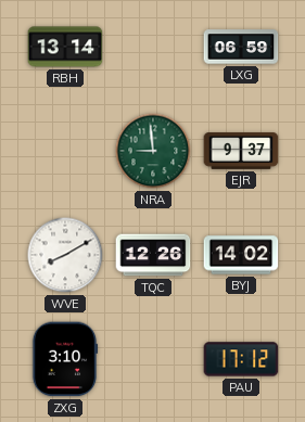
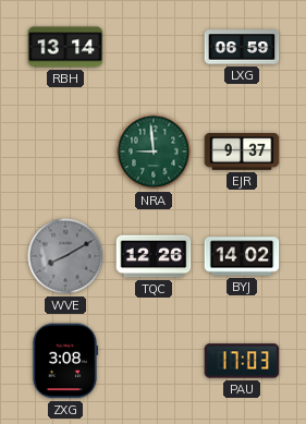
WVE dial: white -> grey (65, 256)
ZXG: 3:10 -> 3:08 (65, 361)
PAU: 17:12 -> 17:03 (242, 361)
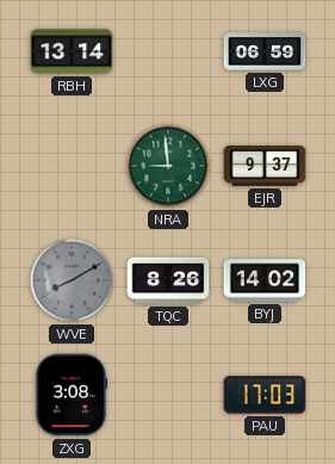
TQC: 12:26 -> 8:26 (168, 280)
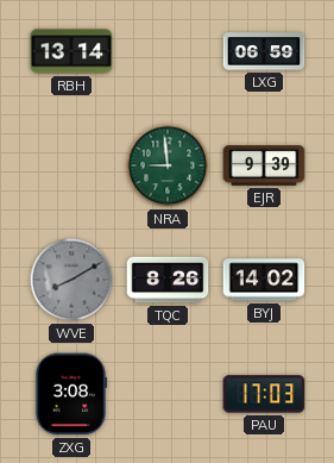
EJR: 9:37 -> 9:39 (264, 165)
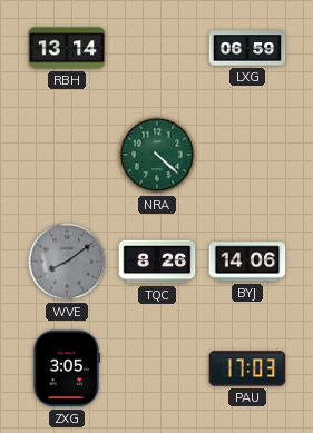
NRA: 8:59 -> 4:22 (157, 155)
EJR: 9:39 -> none (264, 165)
WVE: 8:10 -> 8:09 (67, 262)
BYJ: 14:02 -> 14:06 (247, 262)
ZXG: 3:08 -> 3:05 (67, 368)
